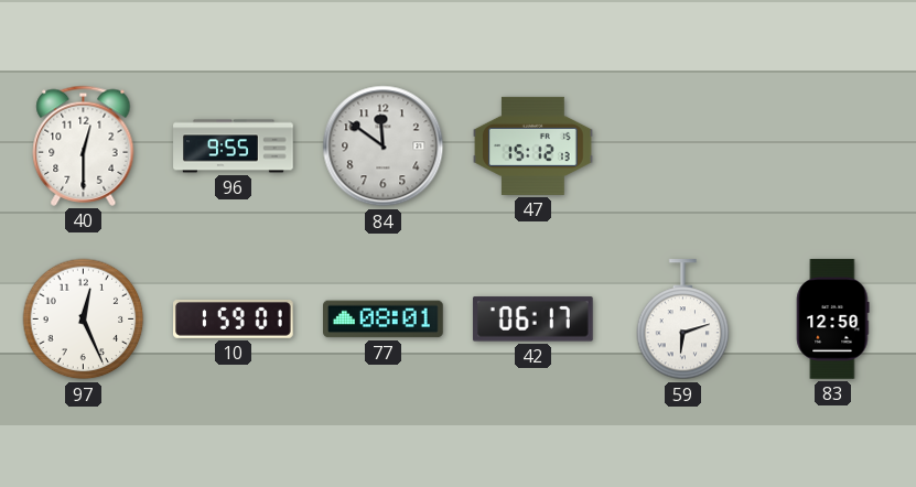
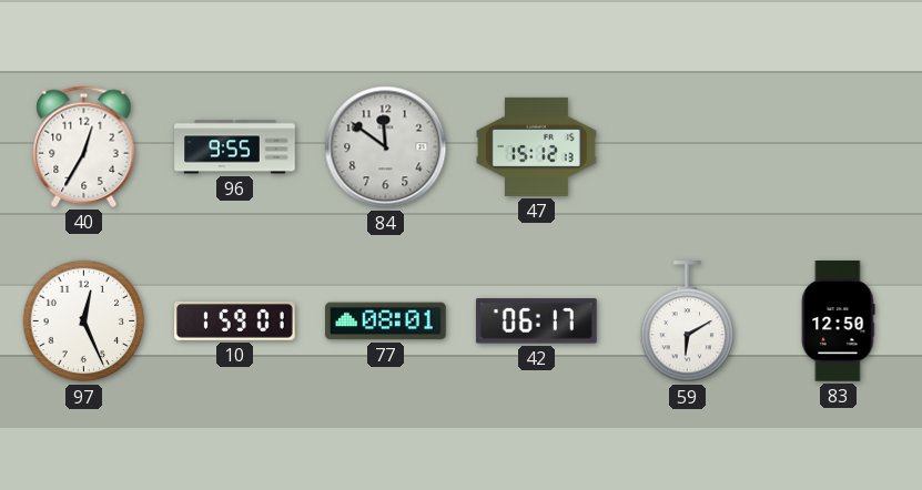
40: 12:30 -> 12:35 (84, 146)
59: 6:12 -> 6:10 (688, 321)
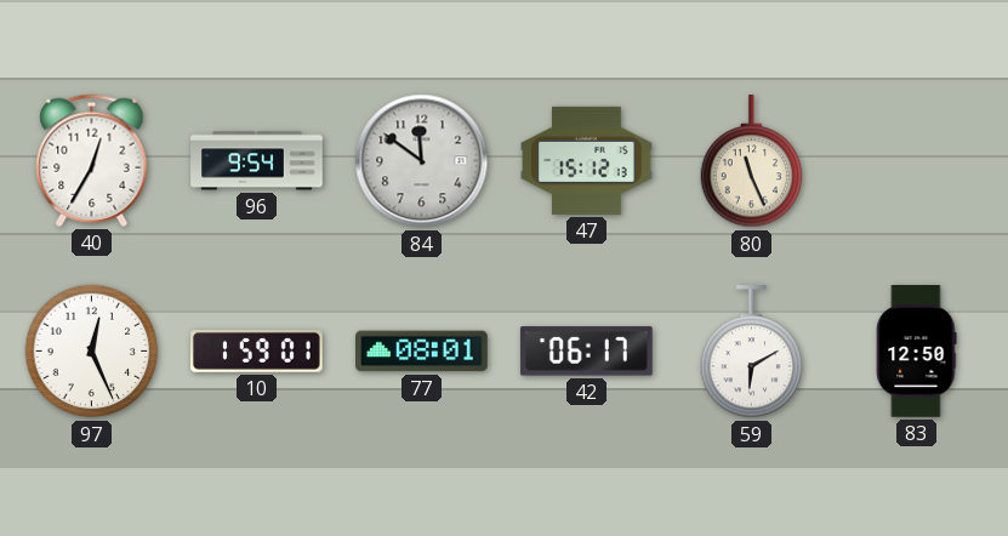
96: 9:55 -> 9:54 (257, 161)
80: none -> 11:26 (752, 161)
